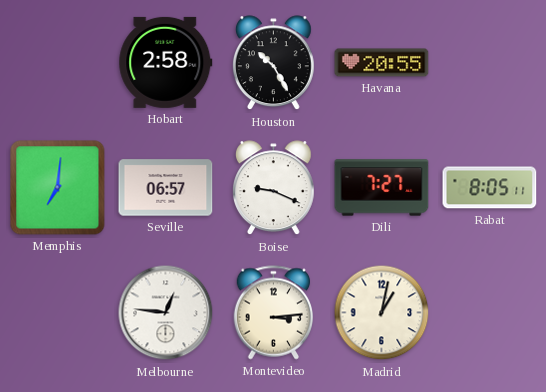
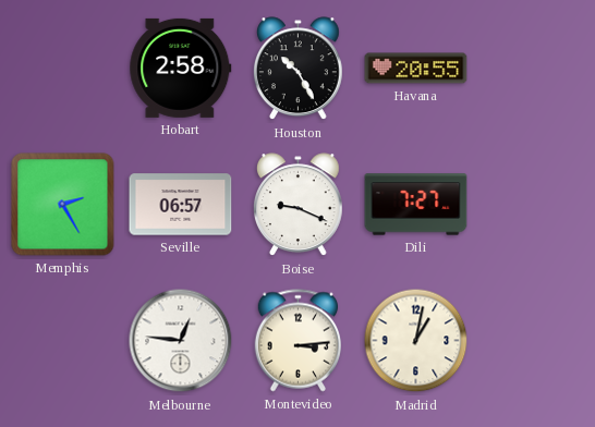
Memphis: 7:01 -> 2:25 (63, 205)
Rabat: 8:05 -> none (490, 188)
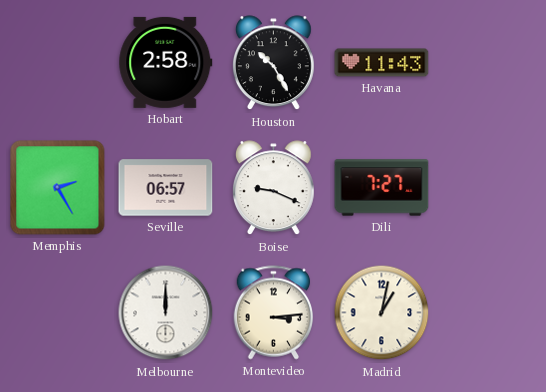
Havana: 20:55 -> 11:43 (382, 63)
Melbourne: 12:46 -> 12:00 (166, 313)
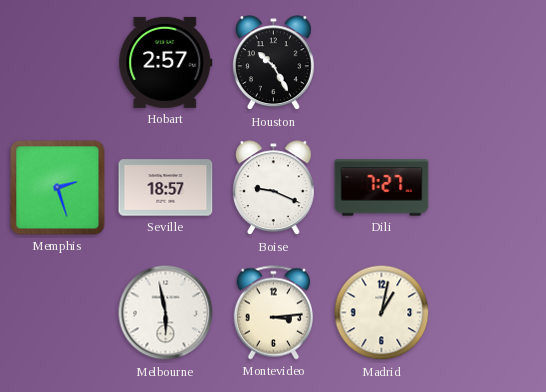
Hobart: 2:58 -> 2:57 (166, 62)
Havana: 11:43 -> none (382, 63)
Memphis: 2:25 -> 2:27 (58, 188)
Seville: 06:57 -> 18:57 (166, 188)
Melbourne: 12:00 -> 5:58 (166, 313)
